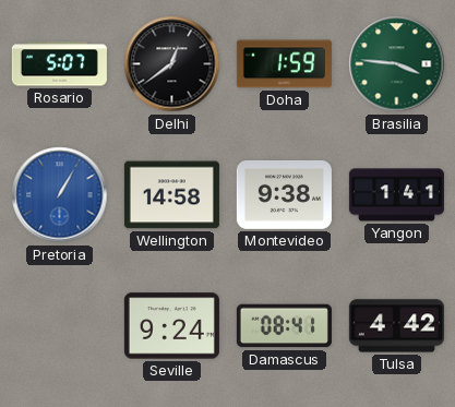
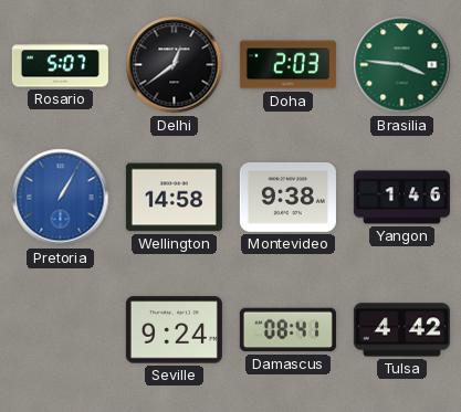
Doha: 1:59 -> 2:03 (287, 65)
Yangon: 1:41 -> 1:46 (401, 198)
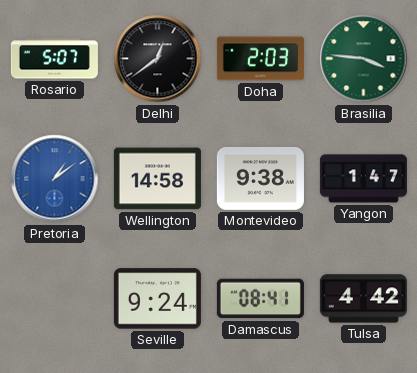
Pretoria: 1:05 -> 1:09 (55, 179)
Yangon: 1:46 -> 1:47 (363, 179)
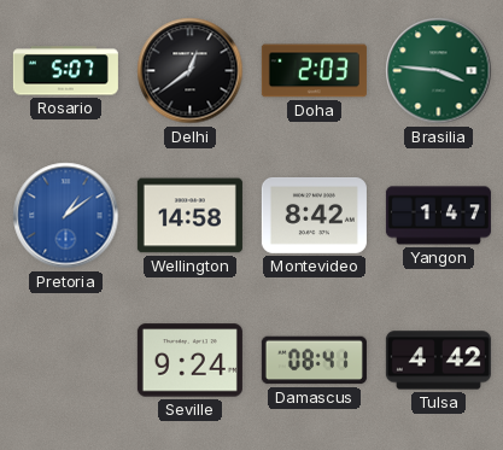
Montevideo: 9:38 -> 8:42 (314, 215)
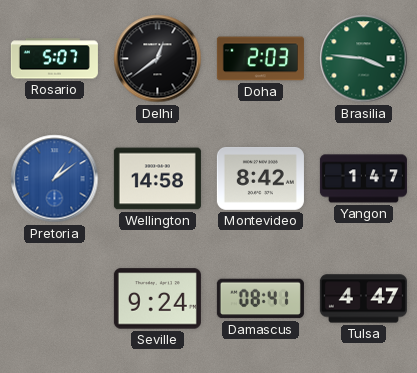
Tulsa: 4:42 -> 4:47 (363, 299)
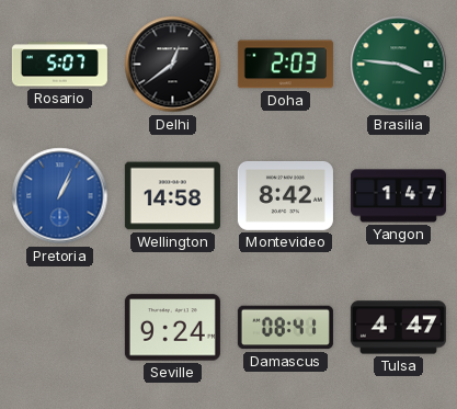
Pretoria: 1:09 -> 1:04 (60, 196)
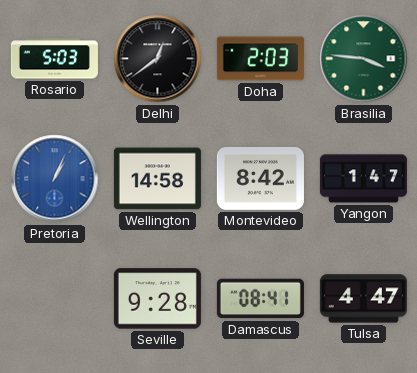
Rosario: 5:07 -> 5:03 (54, 59)
Seville: 9:24 -> 9:28 (157, 299)
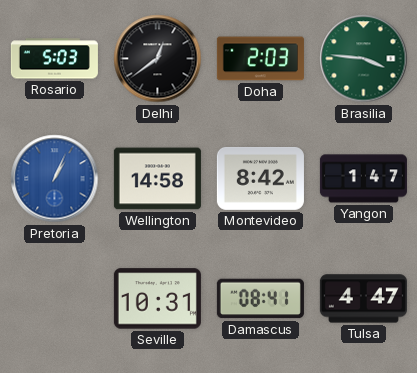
Seville: 9:28 -> 10:31 (157, 299)
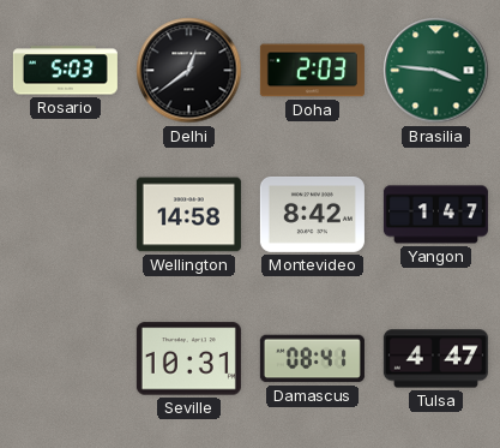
Pretoria: 1:04 -> none (55, 179)
